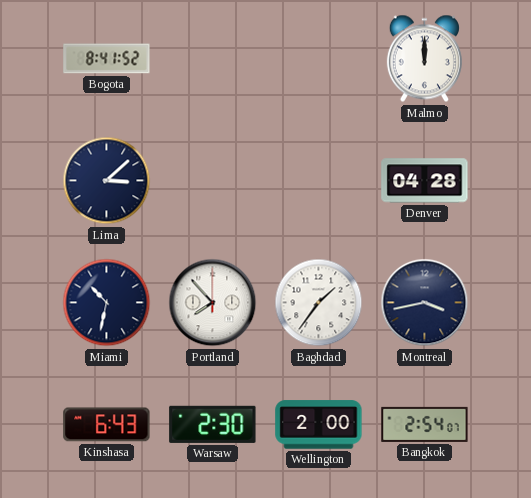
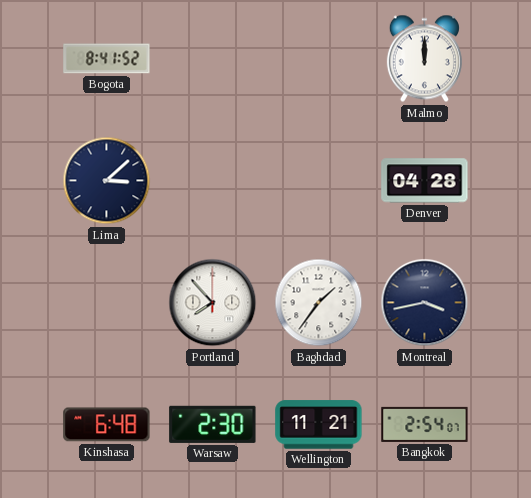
Miami: 10:32 -> none (107, 303)
Kinshasa: 6:43 -> 6:48 (107, 425)
Wellington: 2:00 -> 11:21 (319, 425)
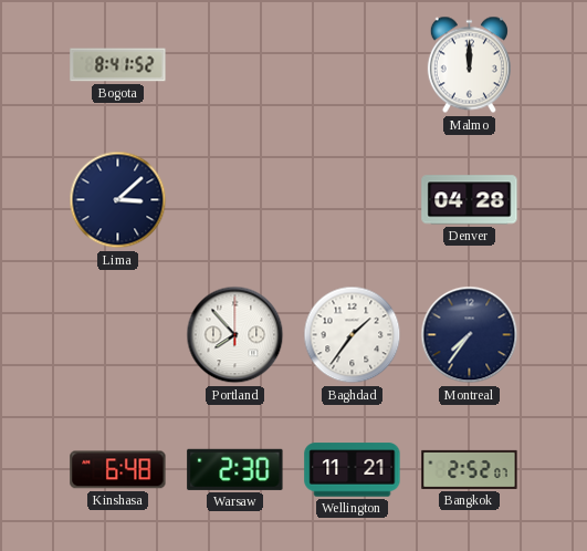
Montreal: 3:43 -> 7:36 (470, 335)
Bangkok: 2:54 -> 2:52 (470, 469)
